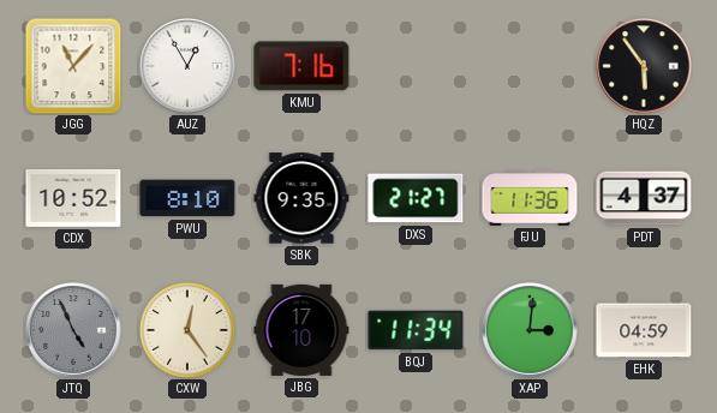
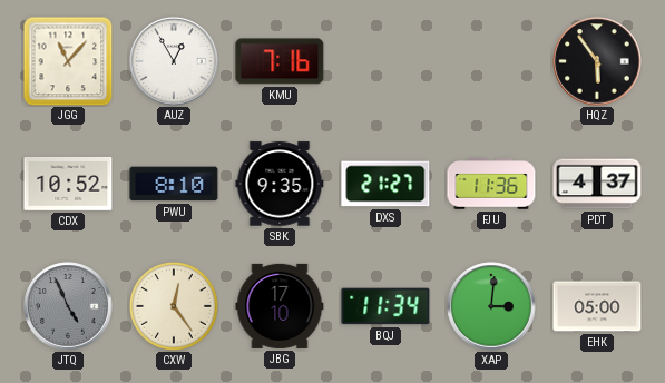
EHK: 04:59 -> 05:00 (597, 306)
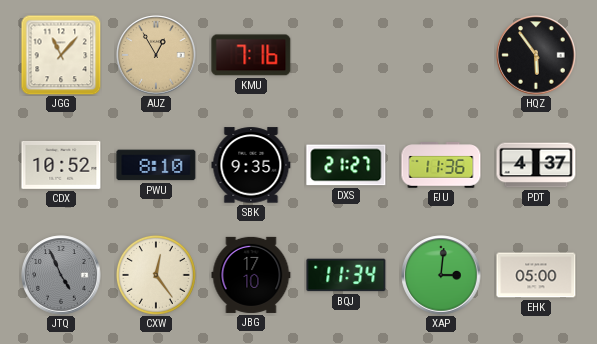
AUZ dial: white -> champagne (156, 55)
